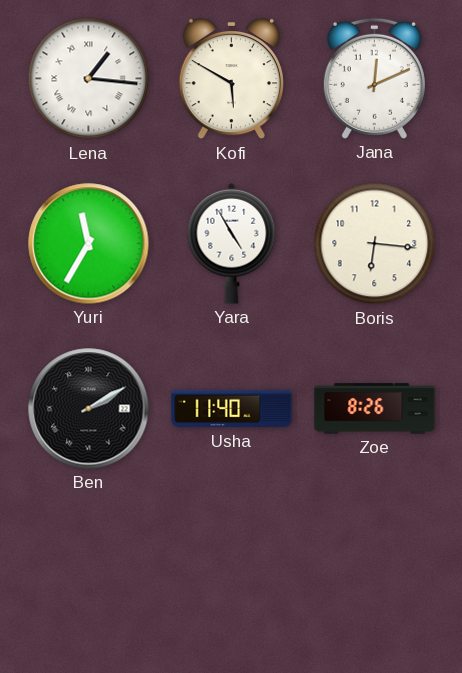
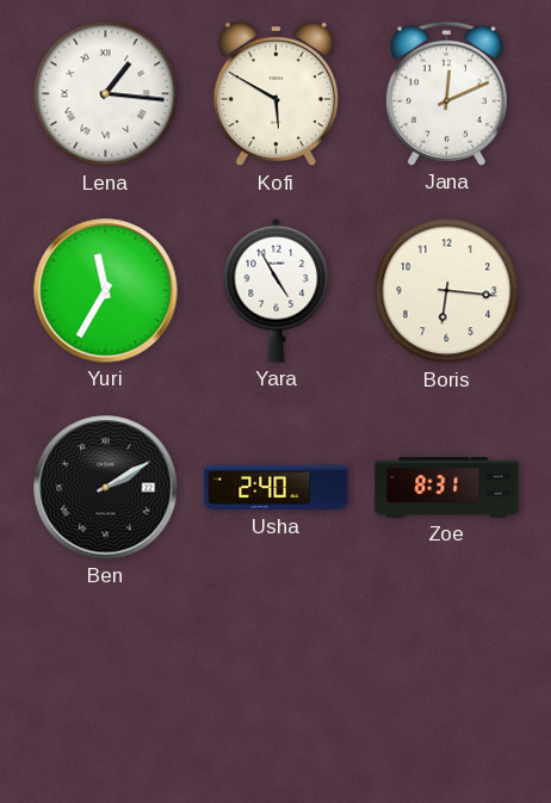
Usha: 11:40 -> 2:40 (277, 488)
Zoe: 8:26 -> 8:31 (447, 488)
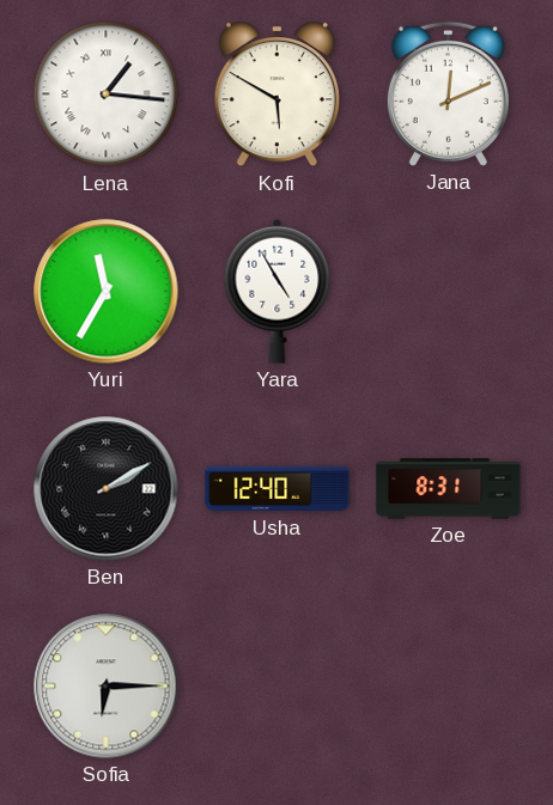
Boris: 6:16 -> none (447, 291)
Usha: 2:40 -> 12:40 (278, 489)
Sofia: none -> 6:15 (107, 687)
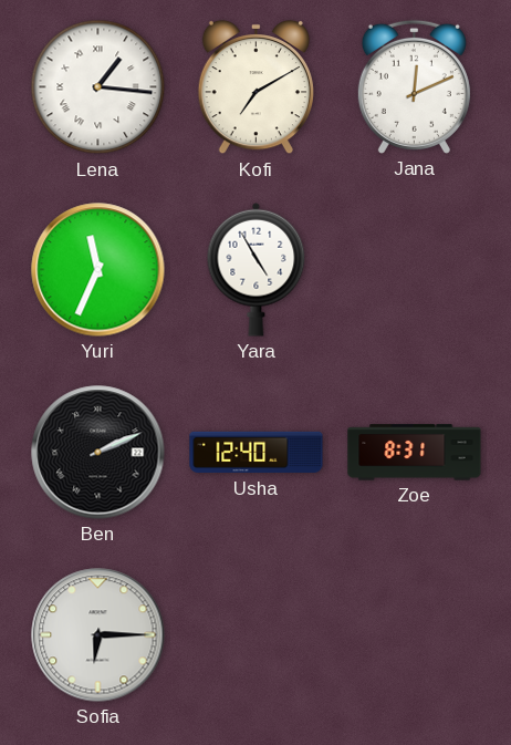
Kofi: 5:50 -> 7:10 (255, 87)
Yuri: 11:35 -> 11:34 (98, 270)
Ben: 2:10 -> 2:11 (98, 453)
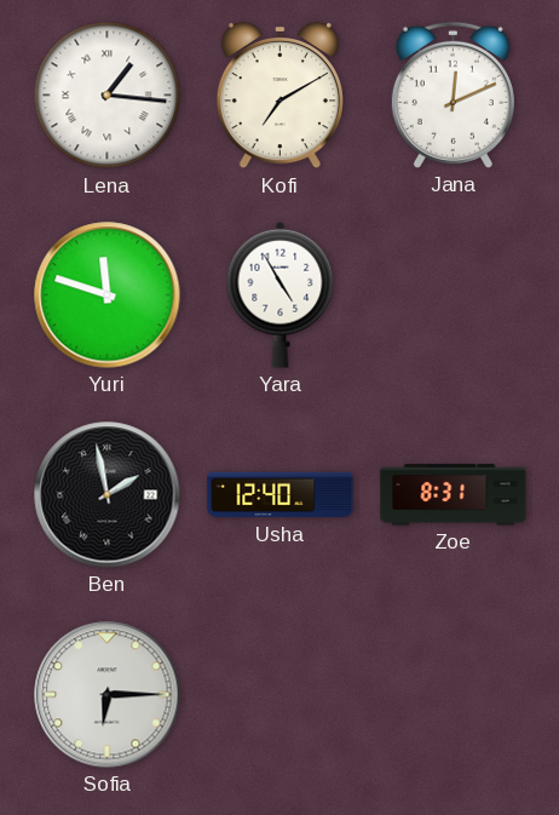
Yuri: 11:34 -> 11:48 (108, 295)
Ben: 2:11 -> 1:58 (108, 495)
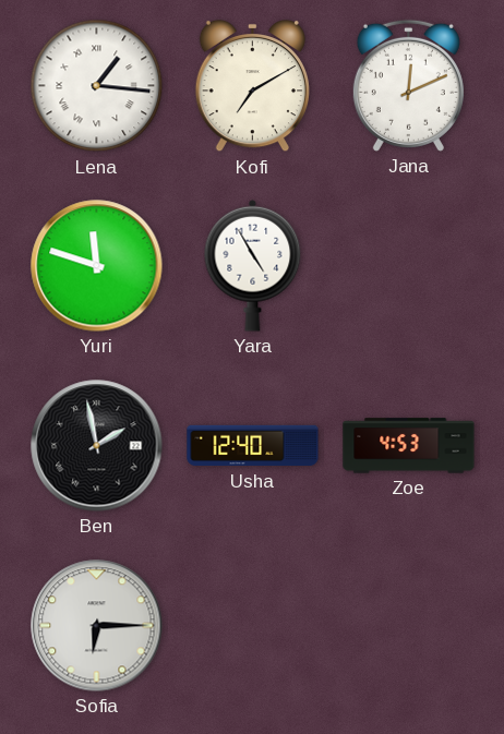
Zoe: 8:31 -> 4:53 (409, 446)
